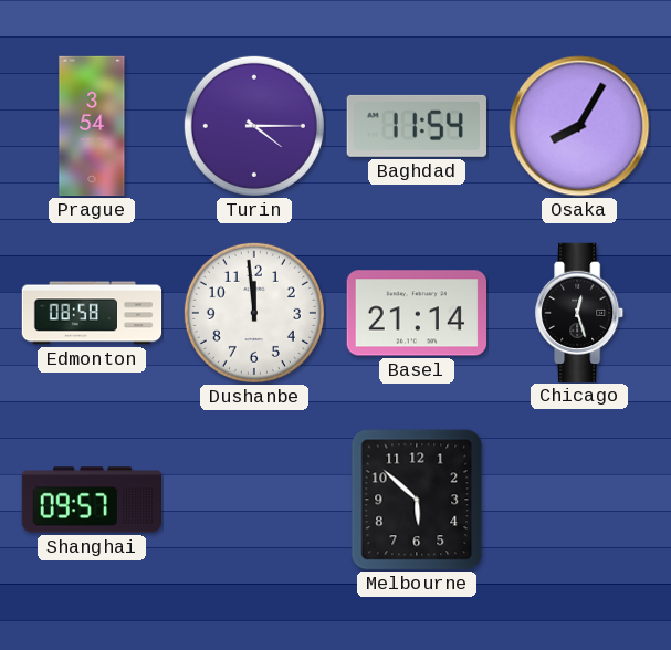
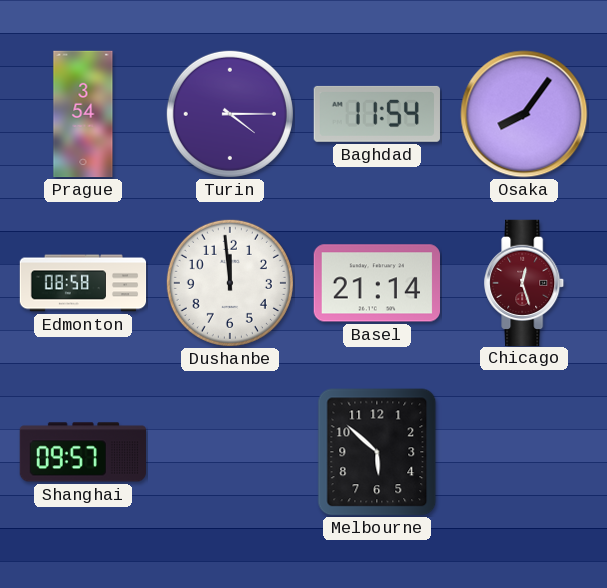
Osaka: 8:05 -> 8:06 (524, 114)
Chicago dial: black -> burgundy (525, 282)
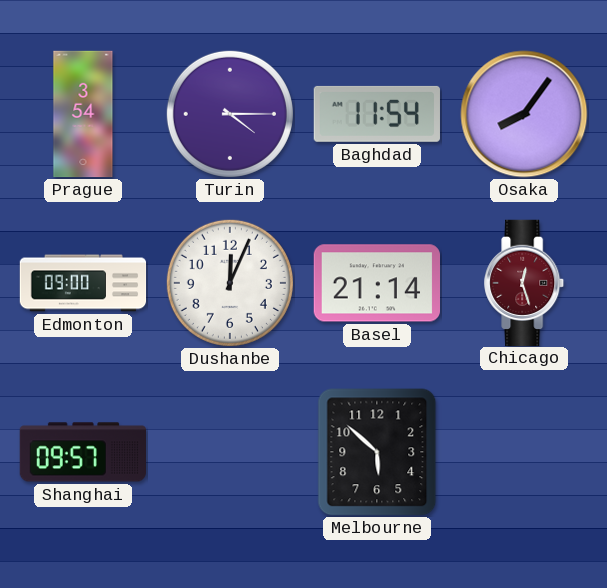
Edmonton: 08:58 -> 09:00 (83, 283)
Dushanbe: 11:59 -> 12:04 (230, 283)
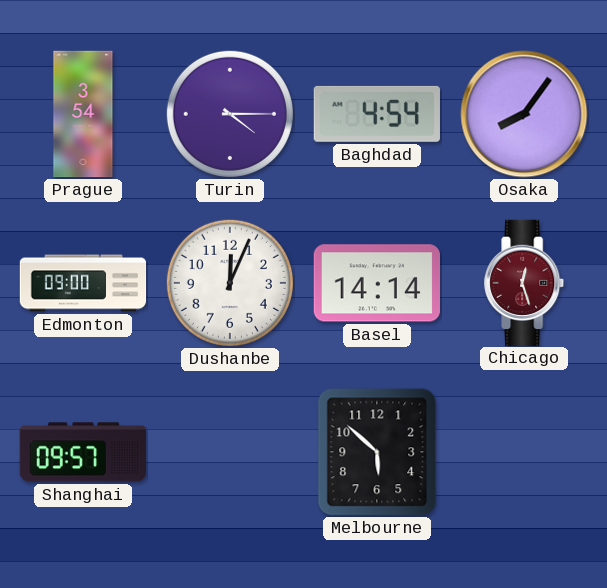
Baghdad: 11:54 -> 4:54 (377, 114)
Basel: 21:14 -> 14:14 (376, 283)
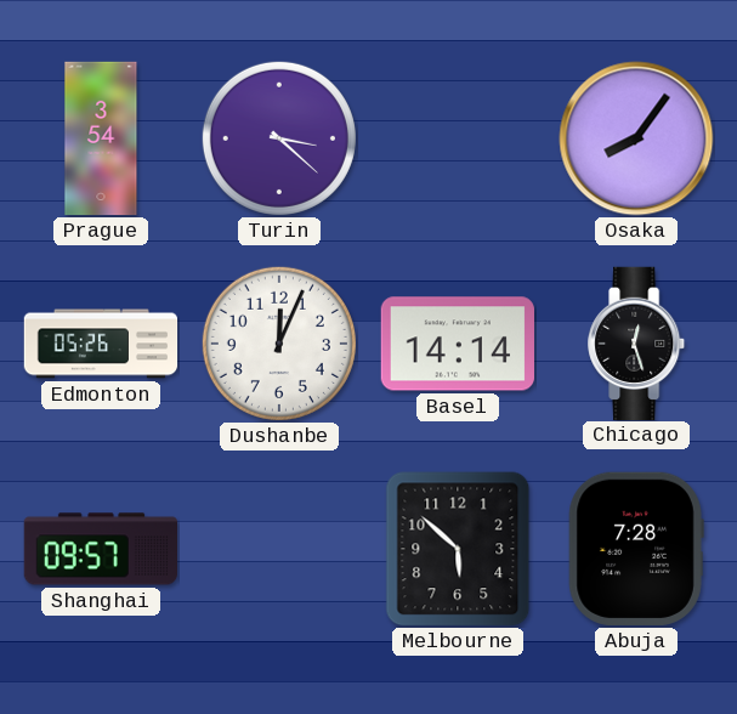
Turin: 4:15 -> 3:22 (279, 138)
Baghdad: 4:54 -> none (377, 114)
Edmonton: 09:00 -> 05:26 (101, 344)
Chicago dial: burgundy -> black (637, 342)
Abuja: none -> 7:28 (636, 549)
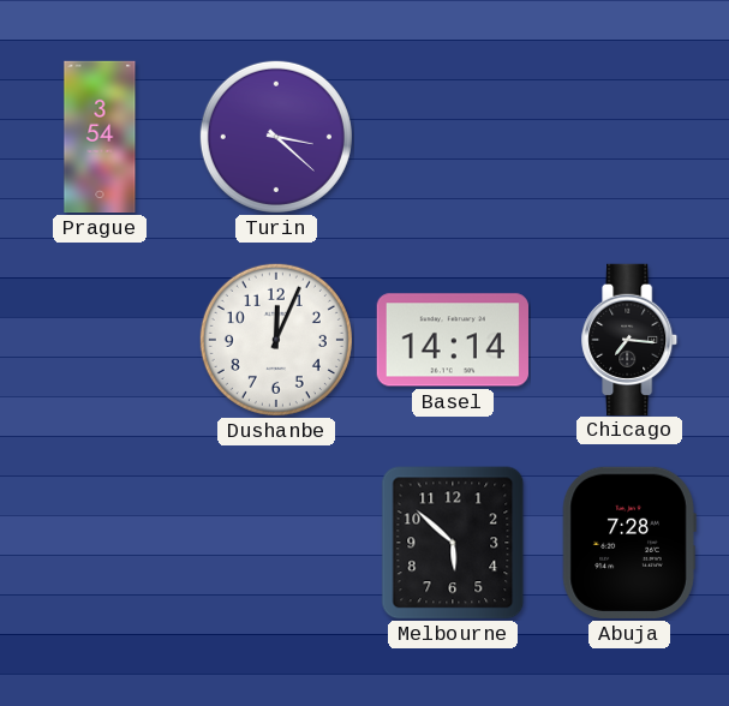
Osaka: 8:06 -> none (636, 138)
Edmonton: 05:26 -> none (101, 344)
Chicago: 12:27 -> 7:16 (631, 339)
Shanghai: 09:57 -> none (100, 549)
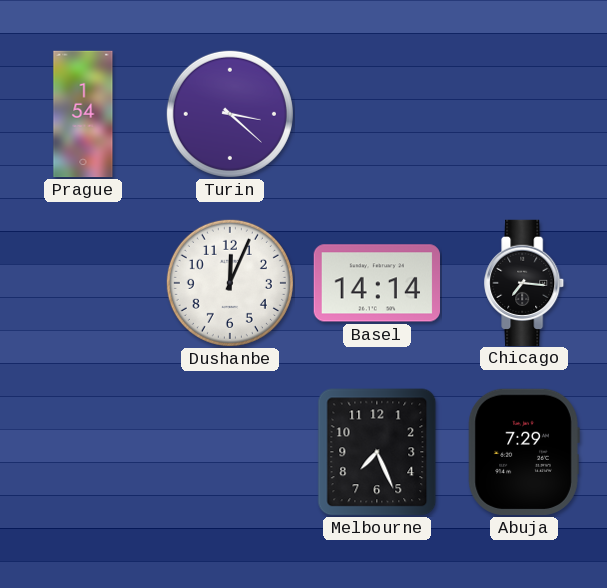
Prague: 3:54 -> 1:54 (83, 114)
Melbourne: 5:52 -> 7:26 (377, 452)
Abuja: 7:28 -> 7:29 (524, 452)
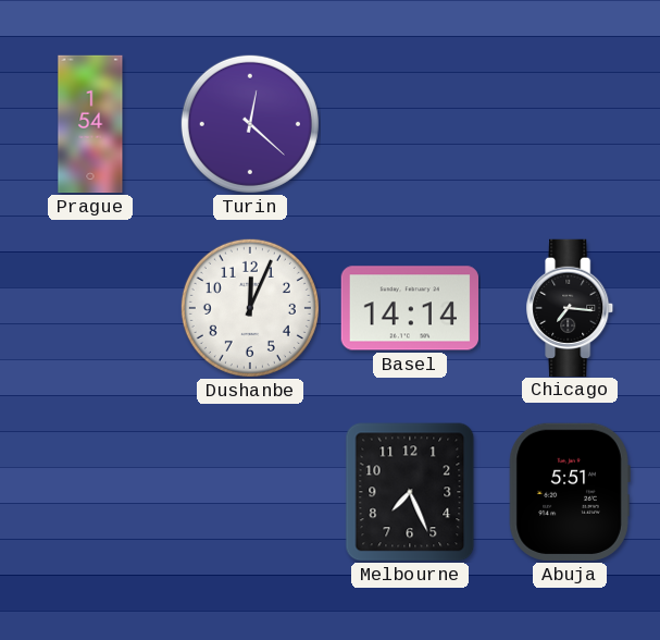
Turin: 3:22 -> 12:22 (250, 124)
Abuja: 7:29 -> 5:51 (570, 492)
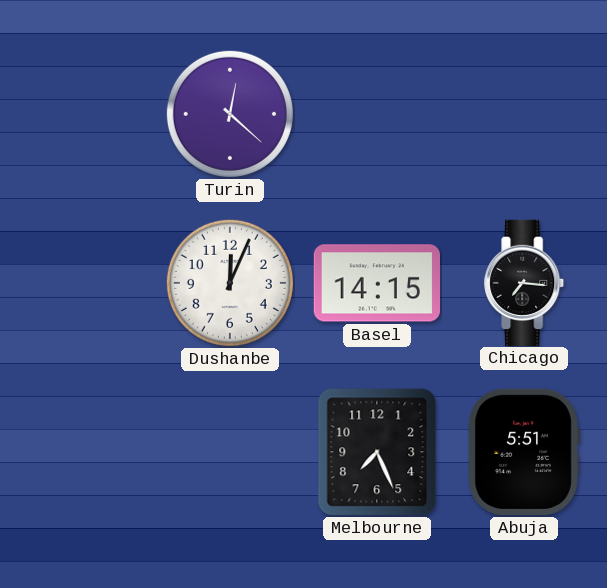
Prague: 1:54 -> none (90, 124)
Basel: 14:14 -> 14:15 (376, 283)
